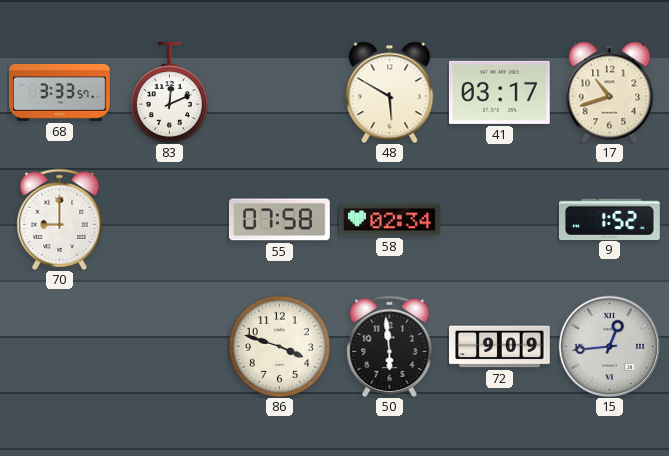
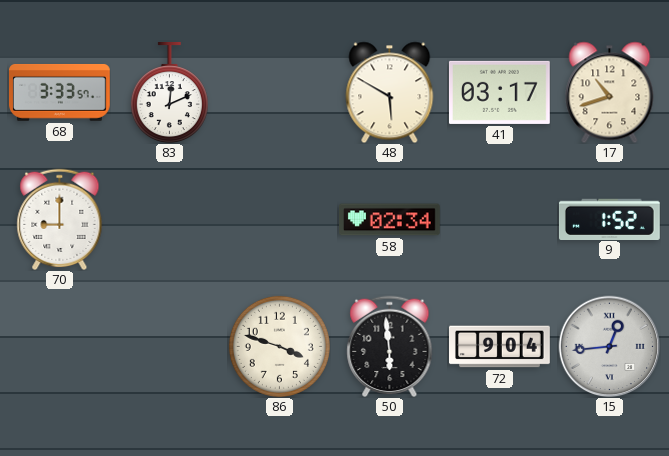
55: 07:58 -> none (279, 220)
72: 9:09 -> 9:04 (500, 347)
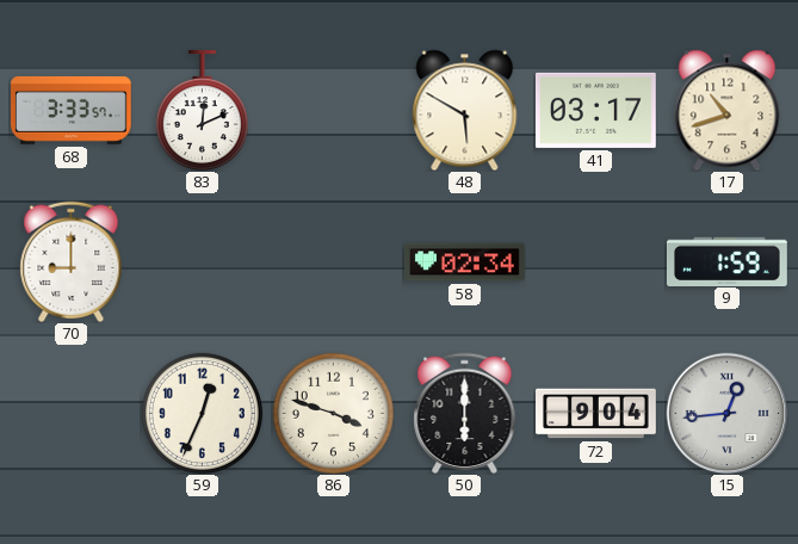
9: 1:52 -> 1:59 (726, 261)
59: none -> 12:34 (202, 413)
50: 5:59 -> 6:00 (465, 413)
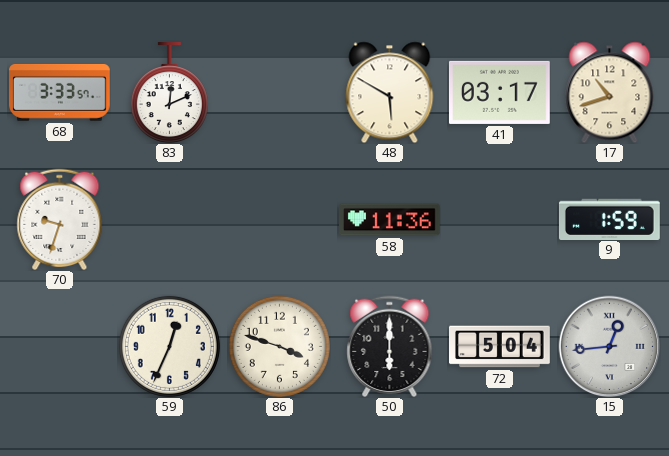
70: 9:00 -> 9:33 (60, 219)
58: 02:34 -> 11:36 (390, 220)
72: 9:04 -> 5:04 (500, 347)
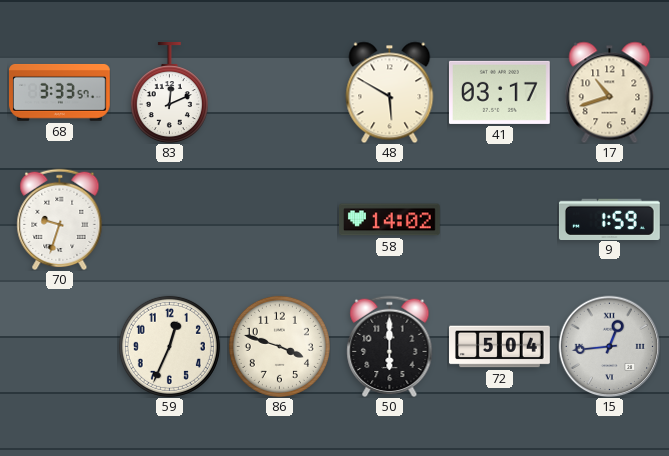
58: 11:36 -> 14:02 (390, 220)
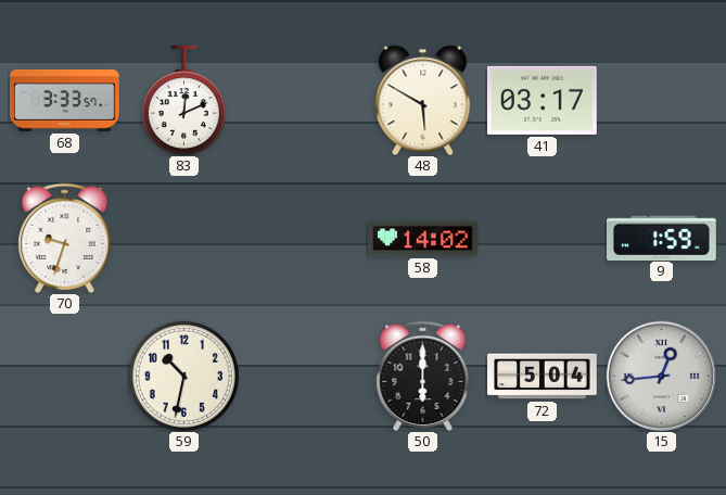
17: 10:42 -> none (610, 92)
59: 12:34 -> 10:32 (183, 376)
86: 3:48 -> none (279, 346)
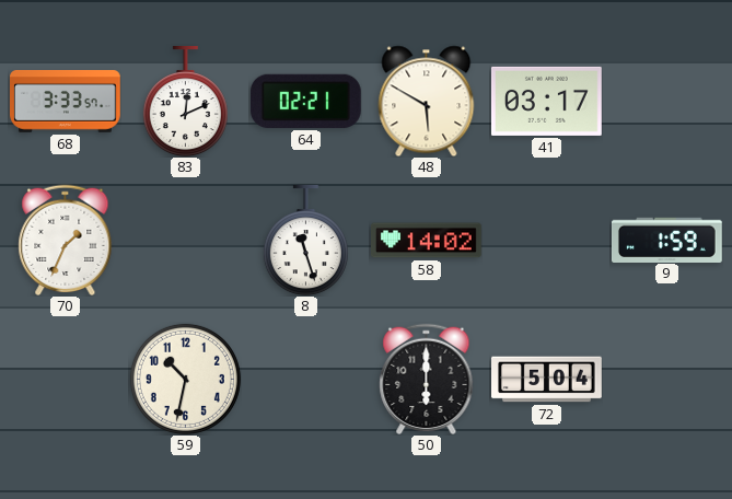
64: none -> 02:21 (305, 101)
70: 9:33 -> 1:34 (66, 240)
8: none -> 11:27 (305, 241)
15: 12:44 -> none (661, 376)
